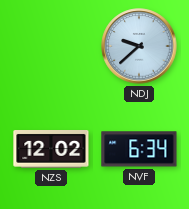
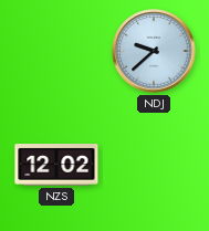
NVF: 6:34 -> none (139, 149)
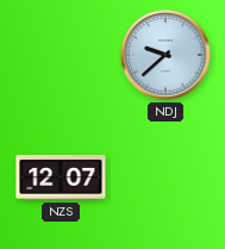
NZS: 12:02 -> 12:07 (61, 179)
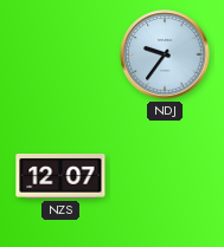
NDJ: 9:38 -> 9:36 (165, 54)
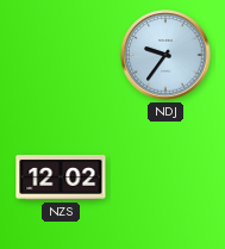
NZS: 12:07 -> 12:02 (61, 179)
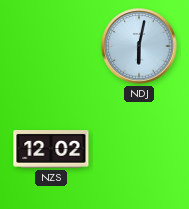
NDJ: 9:36 -> 6:02 (139, 46)
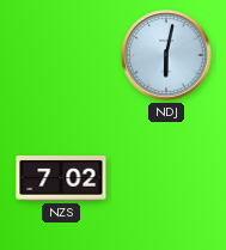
NZS: 12:02 -> 7:02 (61, 179)
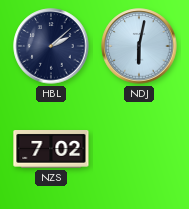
HBL: none -> 2:08 (51, 46)
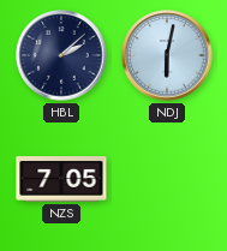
NZS: 7:02 -> 7:05 (61, 180)
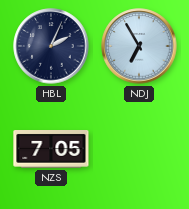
HBL: 2:08 -> 2:04 (51, 46)
NDJ: 6:02 -> 6:55 (139, 46)
